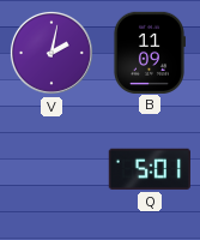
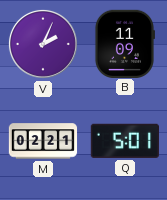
V: 2:02 -> 2:04 (43, 44)
M: none -> 02:21 (43, 141)
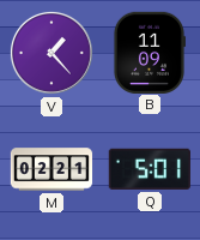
V: 2:04 -> 1:23 (51, 53)
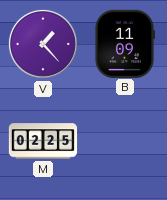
M: 02:21 -> 02:25 (43, 141)
Q: 5:01 -> none (150, 169)
